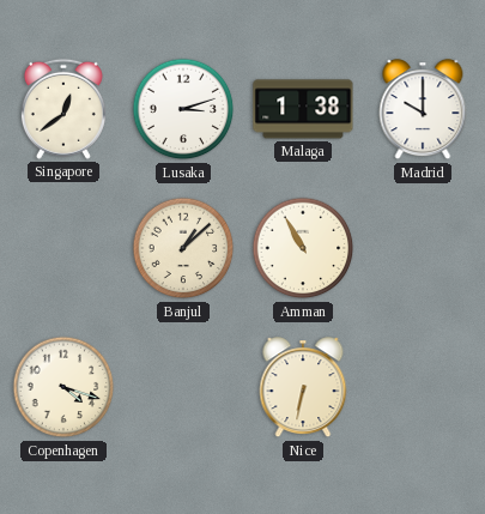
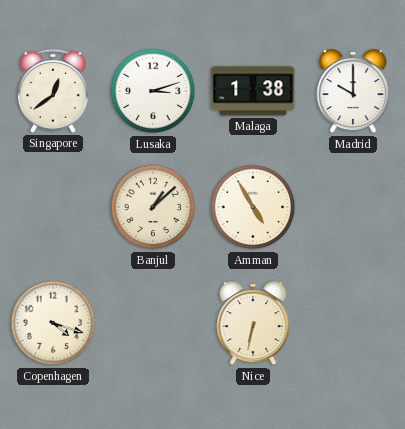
Amman: 10:55 -> 4:55 (253, 207)
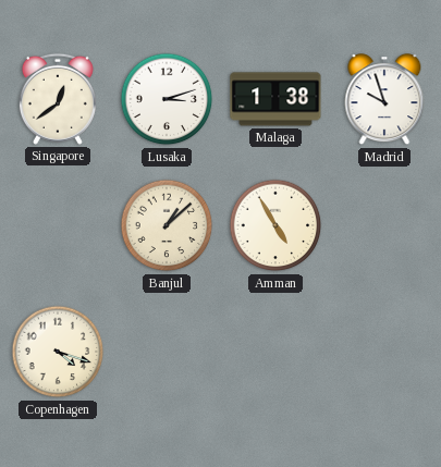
Madrid: 10:00 -> 9:57 (384, 100)
Nice: 6:32 -> none (253, 324)
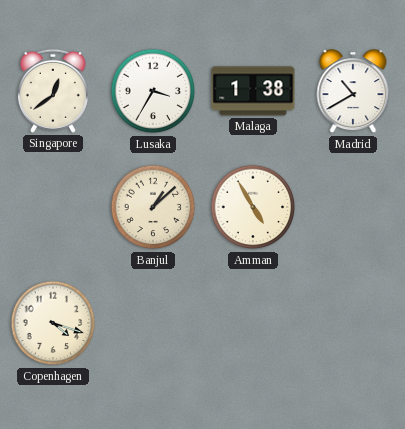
Lusaka: 3:12 -> 3:35 (153, 91)
Madrid: 9:57 -> 10:40 (353, 92)
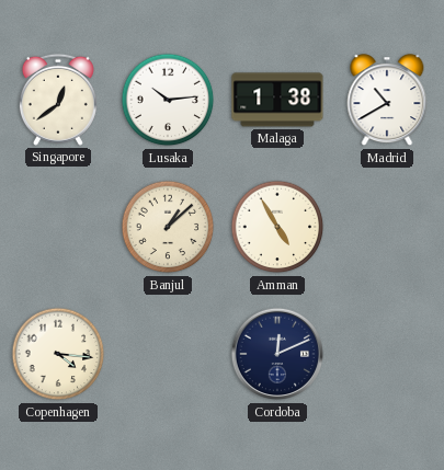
Lusaka: 3:35 -> 10:14 (168, 100)
Copenhagen: 4:18 -> 4:16 (58, 354)
Cordoba: none -> 12:11 (277, 354)
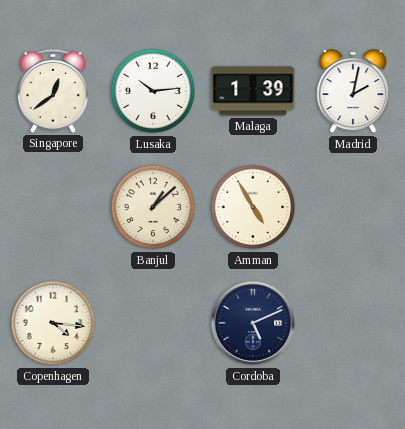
Malaga: 1:38 -> 1:39 (253, 91)
Madrid: 10:40 -> 2:02 (353, 92)
Cordoba: 12:11 -> 5:11 (253, 323)
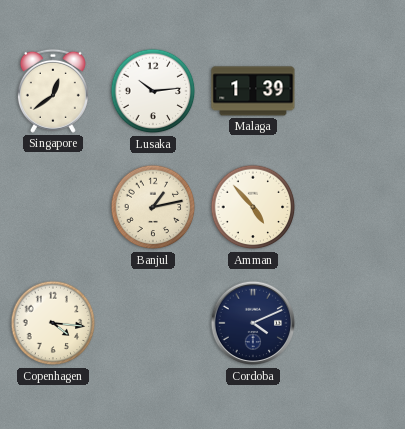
Madrid: 2:02 -> none (353, 92)
Banjul: 1:08 -> 1:13 (153, 207)
Amman: 4:55 -> 4:53 (253, 207)
Cordoba: 5:11 -> 4:11 (253, 323)
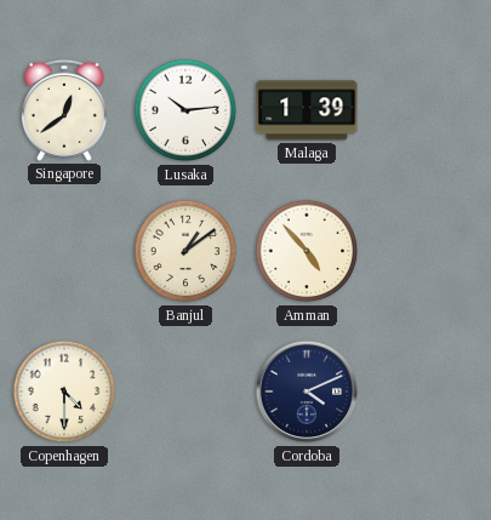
Banjul: 1:13 -> 1:09 (185, 251)
Copenhagen: 4:16 -> 4:30 (64, 392)
